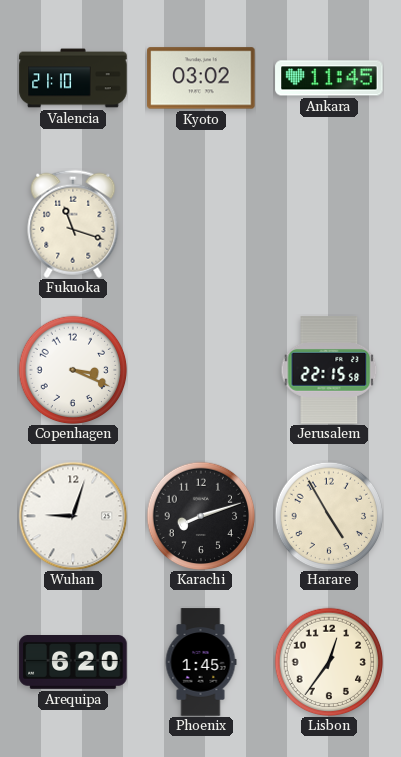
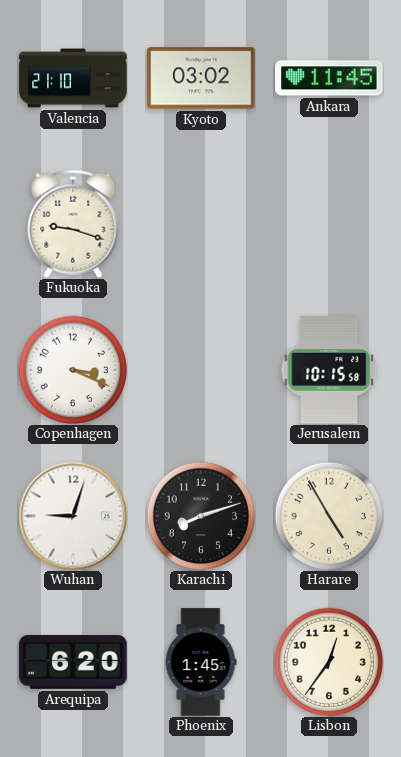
Fukuoka: 11:18 -> 9:18 (73, 224)
Jerusalem: 22:15 -> 10:15 (329, 370)
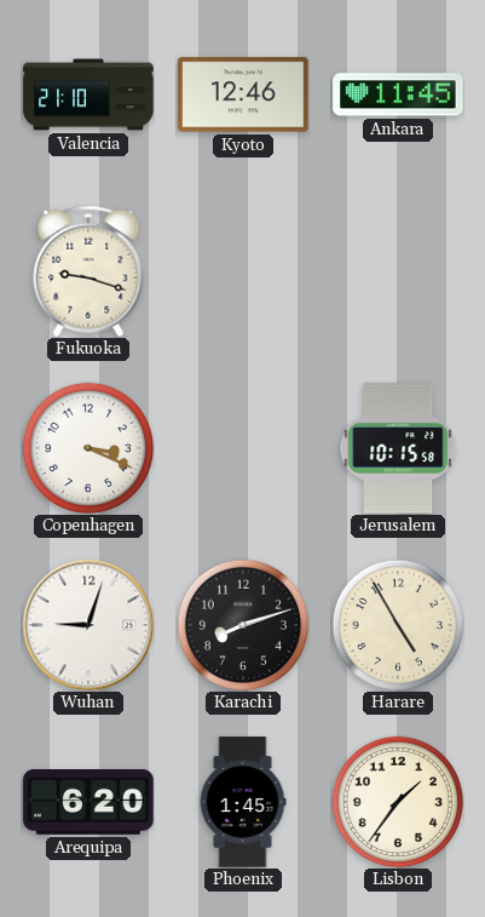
Kyoto: 03:02 -> 12:46 (243, 94)
Lisbon: 12:36 -> 1:36 (398, 802)
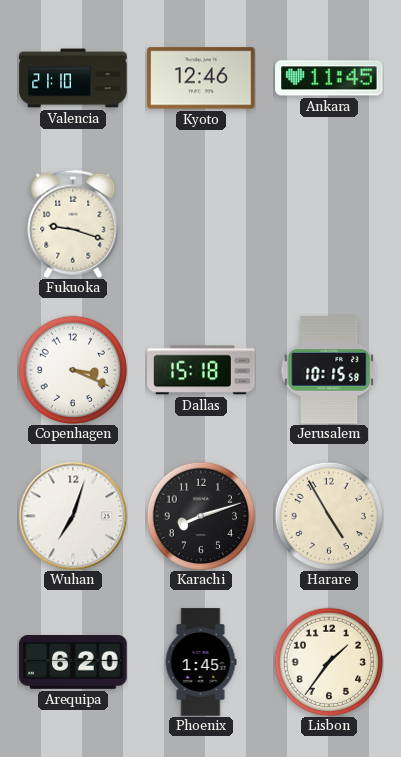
Dallas: none -> 15:18 (201, 370)
Wuhan: 9:03 -> 7:03 (73, 516)
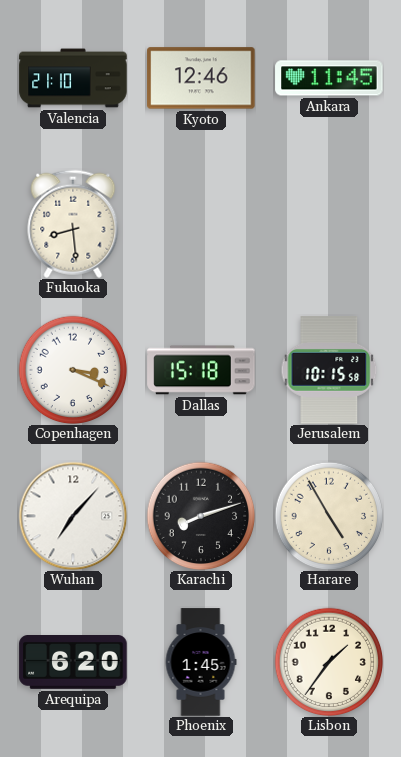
Fukuoka: 9:18 -> 8:29 (73, 224)
Wuhan: 7:03 -> 7:07 (73, 516)
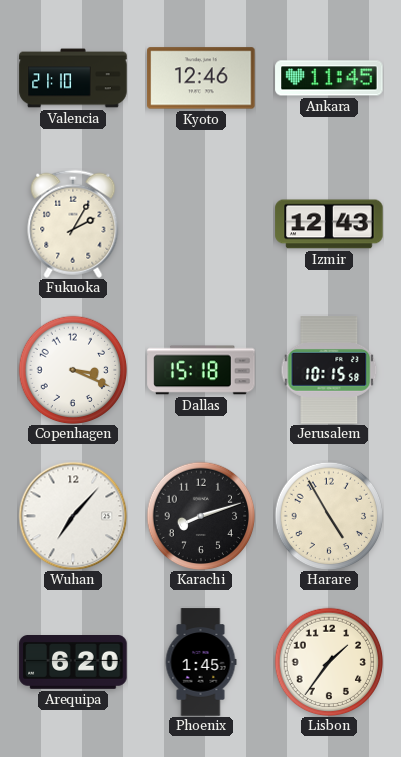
Fukuoka: 8:29 -> 2:05 (73, 224)
Izmir: none -> 12:43 (329, 224)
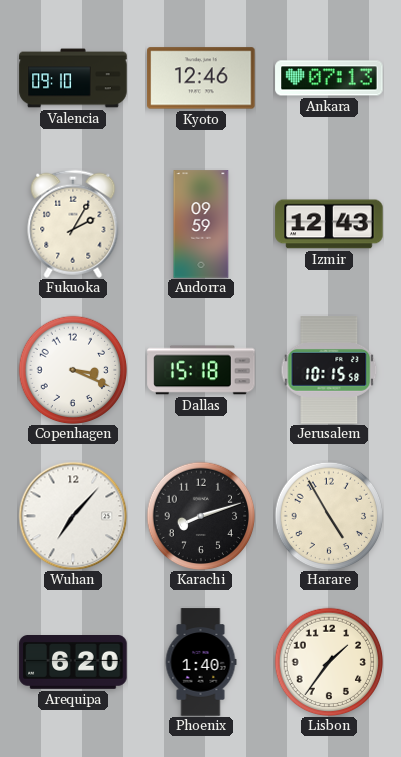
Valencia: 21:10 -> 09:10 (73, 78)
Ankara: 11:45 -> 07:13 (329, 78)
Andorra: none -> 09:59 (201, 224)
Phoenix: 1:45 -> 1:40 (201, 662)
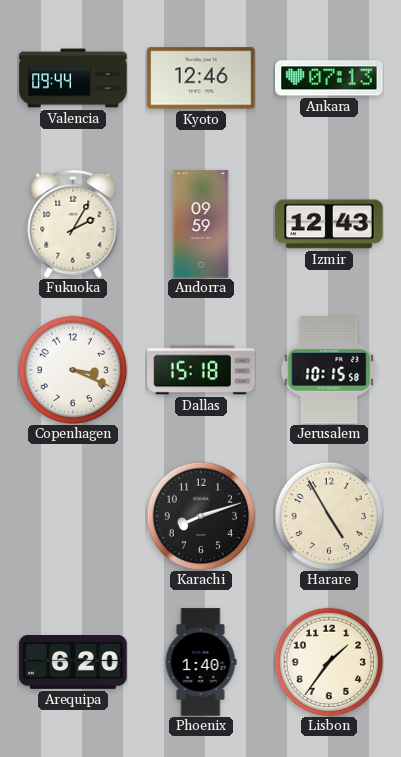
Valencia: 09:10 -> 09:44 (73, 78)
Wuhan: 7:07 -> none (73, 516)
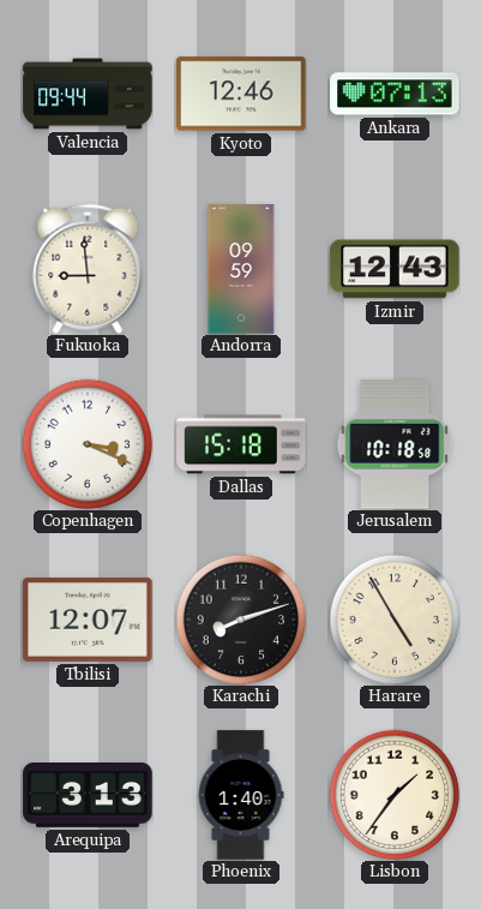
Fukuoka: 2:05 -> 8:59 (88, 269)
Jerusalem: 10:15 -> 10:18 (395, 444)
Tbilisi: none -> 12:07 (88, 620)
Arequipa: 6:20 -> 3:13 (88, 796)
